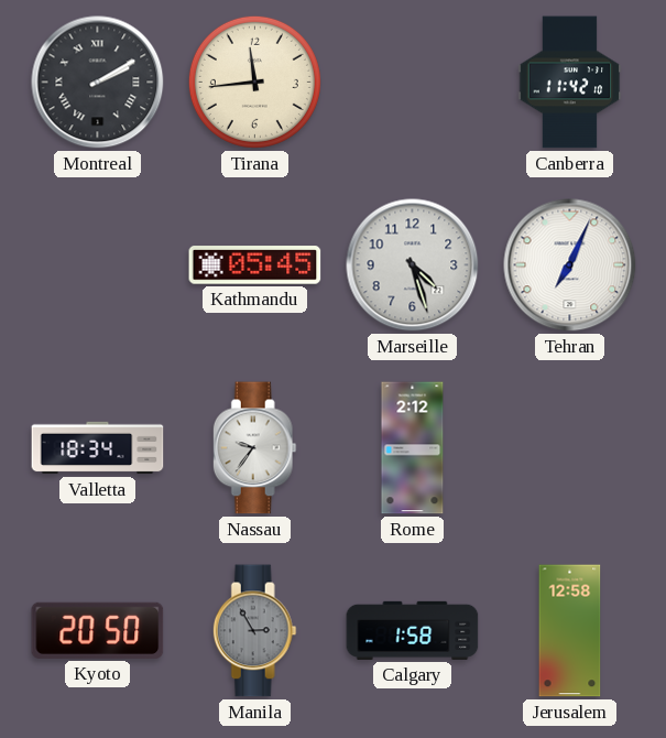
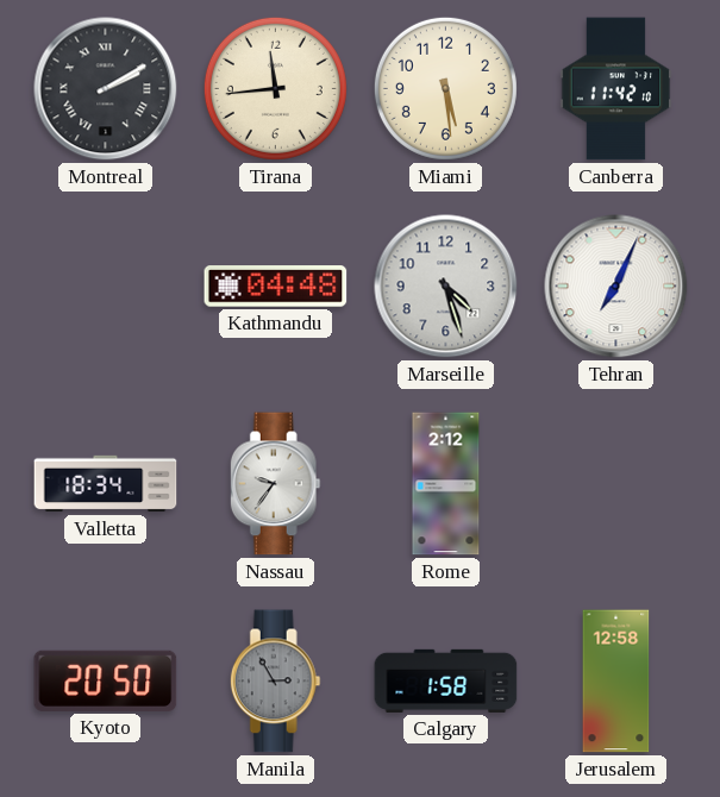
Miami: none -> 5:29 (445, 88)
Kathmandu: 05:45 -> 04:48 (276, 287)
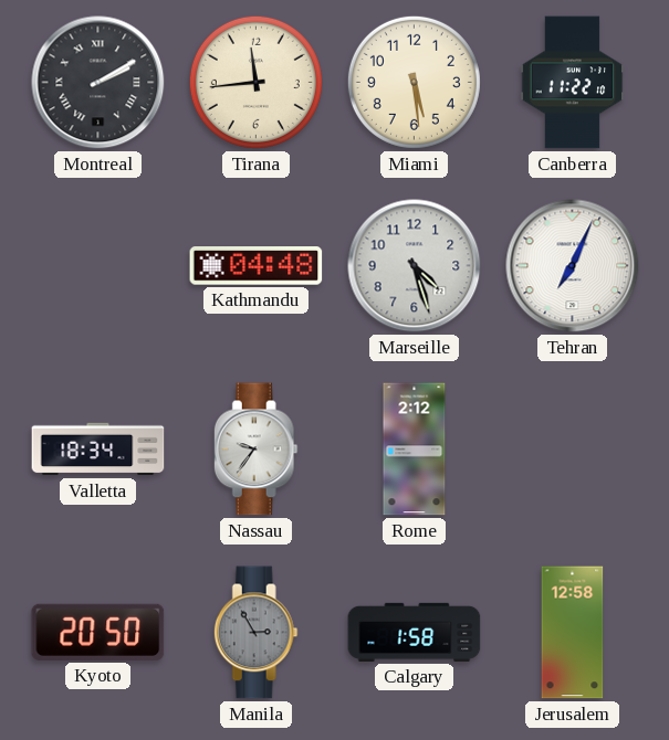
Canberra: 11:42 -> 11:22 (573, 83)
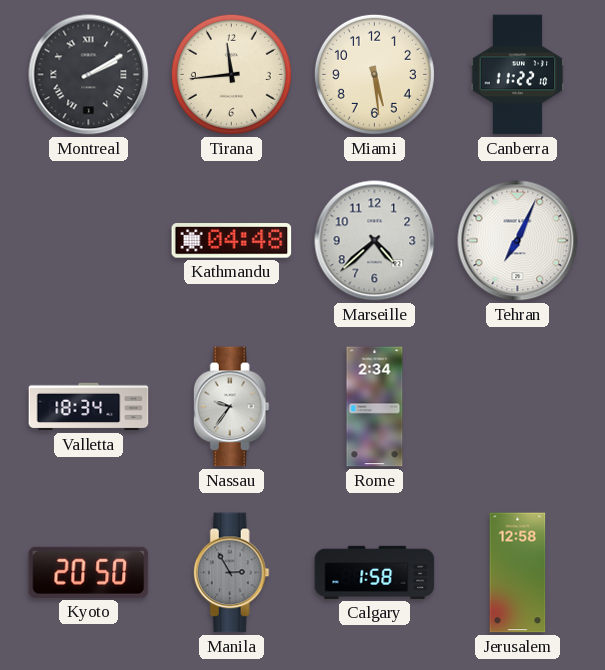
Marseille: 4:27 -> 4:38 (375, 241)
Rome: 2:12 -> 2:34 (375, 407)
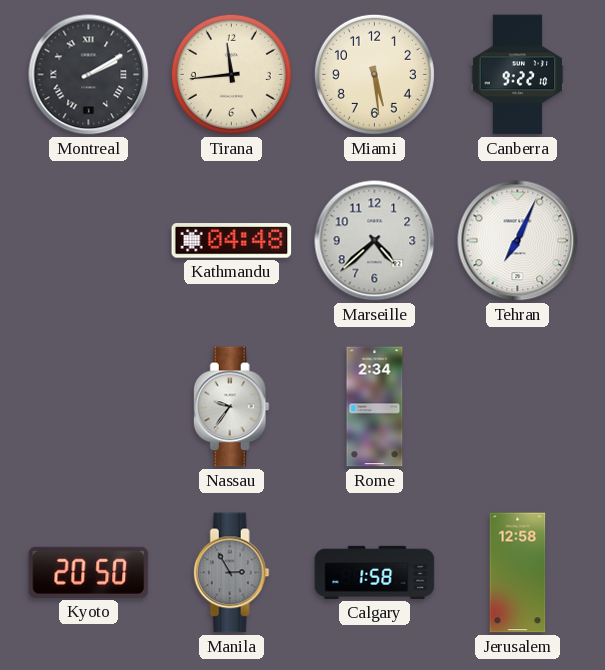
Canberra: 11:22 -> 9:22 (518, 75)
Valletta: 18:34 -> none (89, 407)
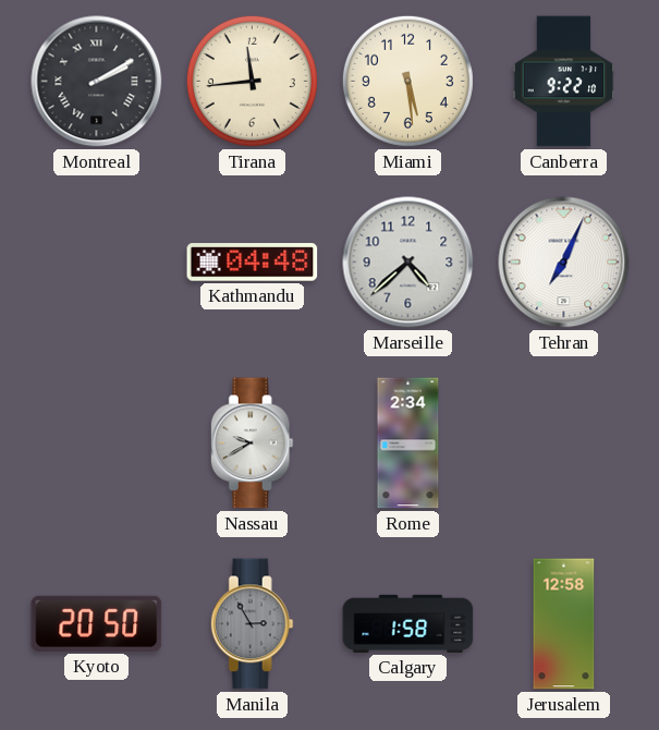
Nassau: 9:36 -> 9:40 (252, 443)
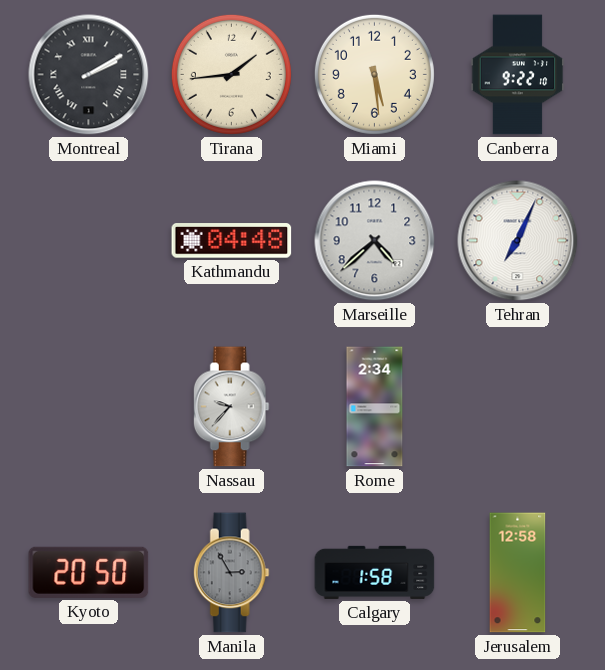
Tirana: 11:44 -> 1:44 (231, 74)
Nassau: 9:40 -> 9:37 (231, 407)
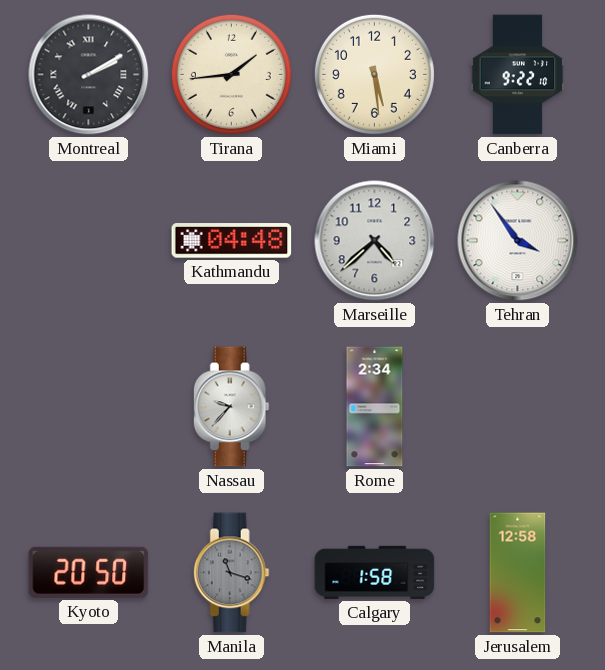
Tehran: 7:04 -> 3:54 (518, 241)
Manila: 2:55 -> 11:18 (231, 573)
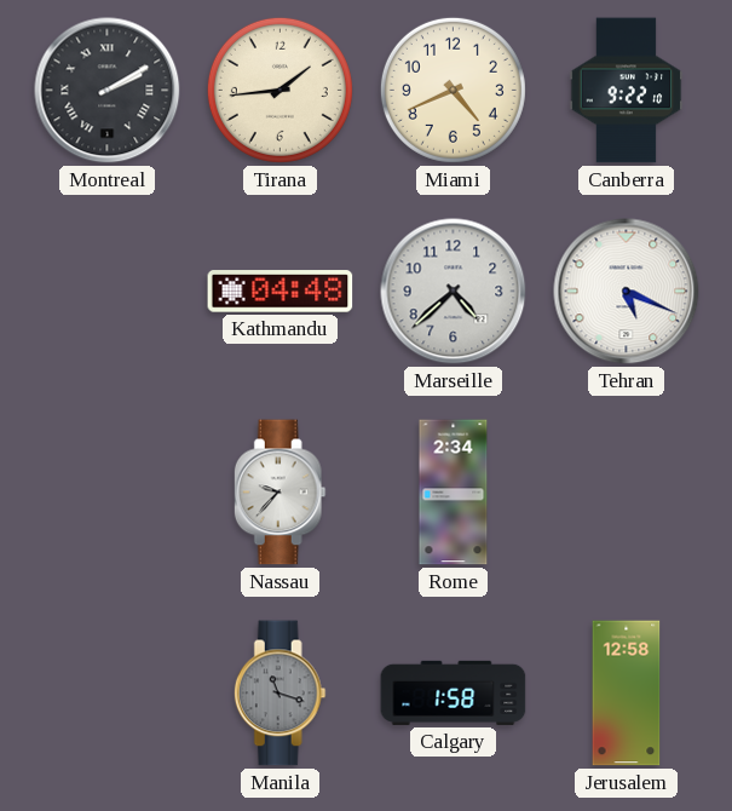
Miami: 5:29 -> 4:41 (453, 90)
Tehran: 3:54 -> 5:19 (627, 292)
Kyoto: 20:50 -> none (89, 572)
